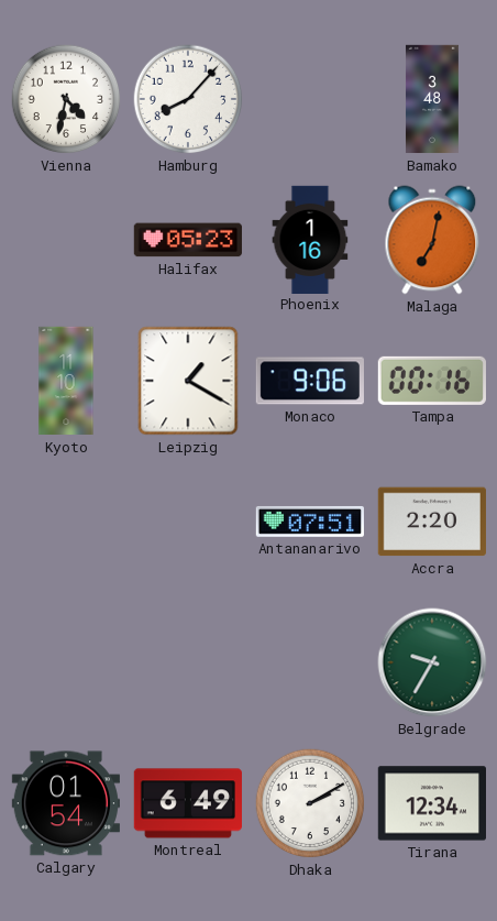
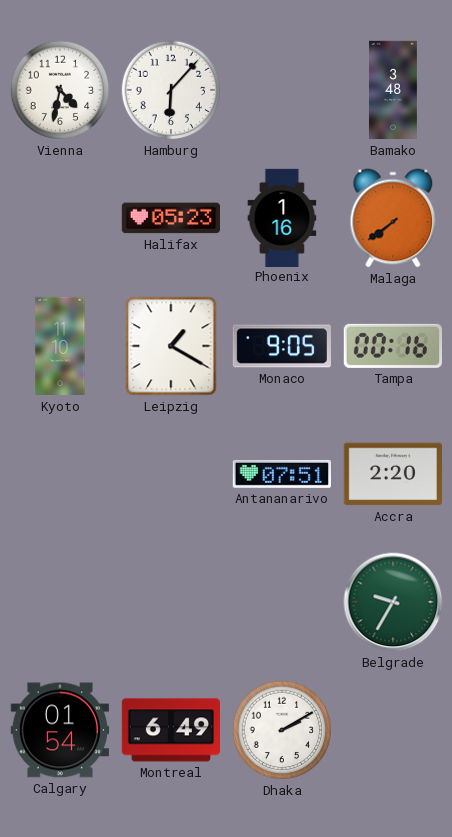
Hamburg: 8:07 -> 6:07 (171, 90)
Malaga: 7:02 -> 7:39 (393, 218)
Monaco: 9:06 -> 9:05 (282, 346)
Tirana: 12:34 -> none (431, 803)
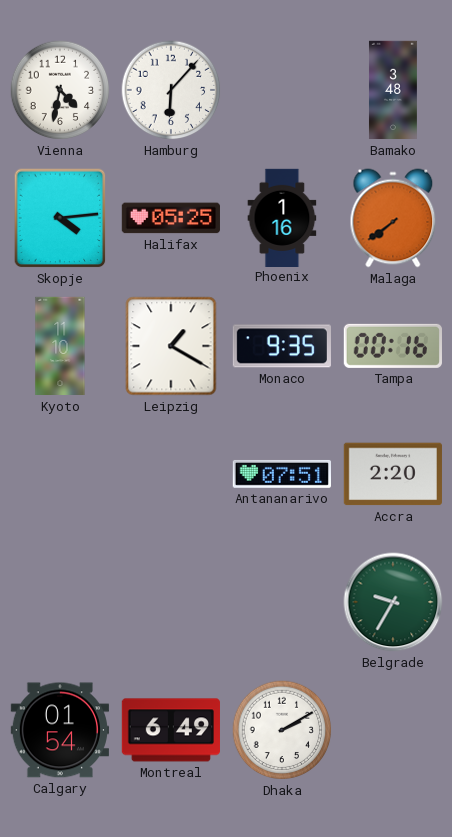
Skopje: none -> 4:14 (60, 218)
Halifax: 05:23 -> 05:25 (171, 218)
Monaco: 9:05 -> 9:35 (282, 346)
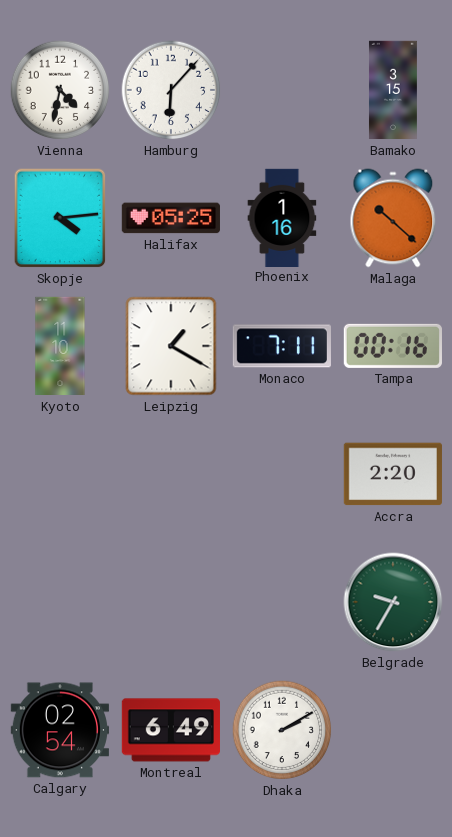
Bamako: 3:48 -> 3:15 (393, 90)
Malaga: 7:39 -> 10:22 (393, 218)
Monaco: 9:35 -> 7:11 (282, 346)
Antananarivo: 07:51 -> none (282, 474)
Calgary: 01:54 -> 02:54 (59, 730)
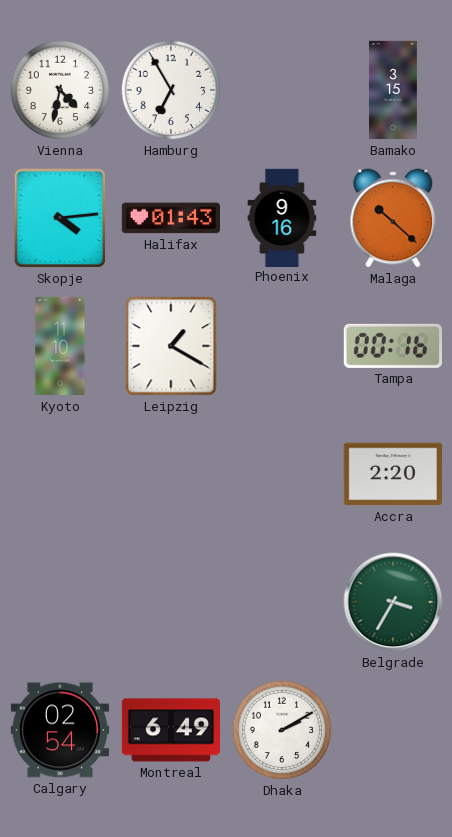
Hamburg: 6:07 -> 6:55 (171, 90)
Halifax: 05:25 -> 01:43 (171, 218)
Phoenix: 1:16 -> 9:16 (282, 217)
Monaco: 7:11 -> none (282, 346)
Belgrade: 9:35 -> 3:35 (393, 602)
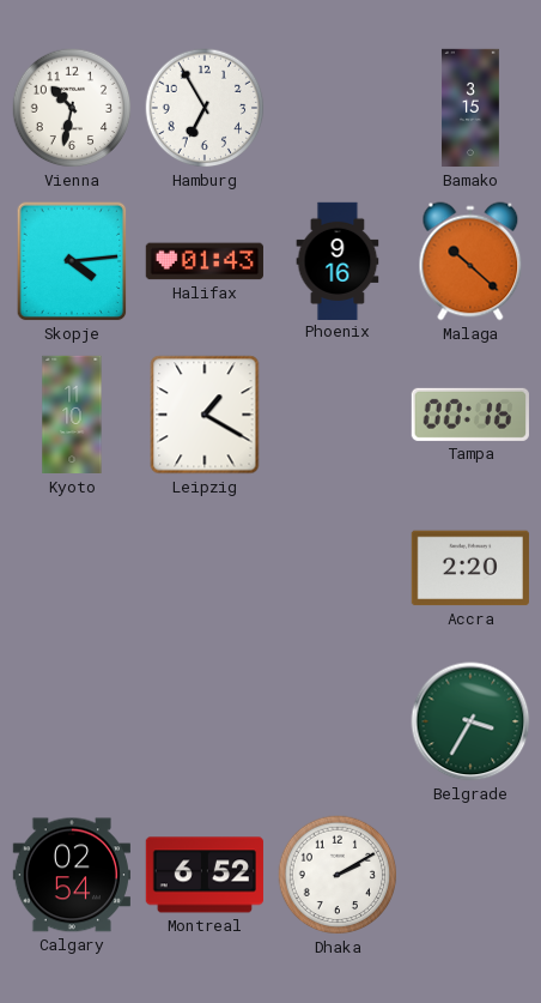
Vienna: 4:32 -> 10:32 (72, 108)
Montreal: 6:49 -> 6:52 (205, 875)
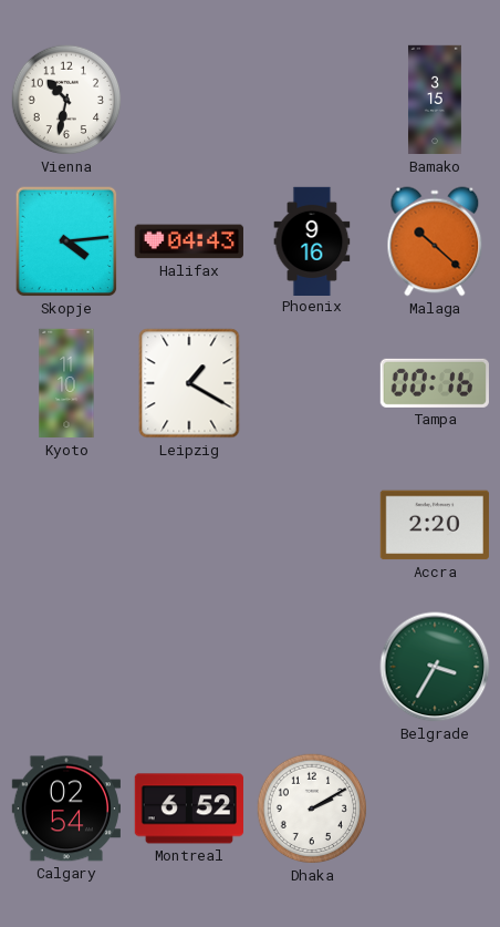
Hamburg: 6:55 -> none (205, 108)
Halifax: 01:43 -> 04:43 (189, 241)
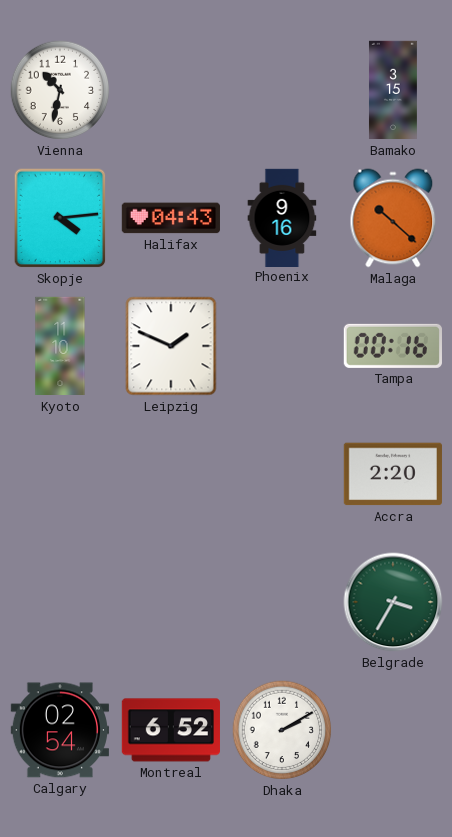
Leipzig: 1:20 -> 1:49 (171, 346)
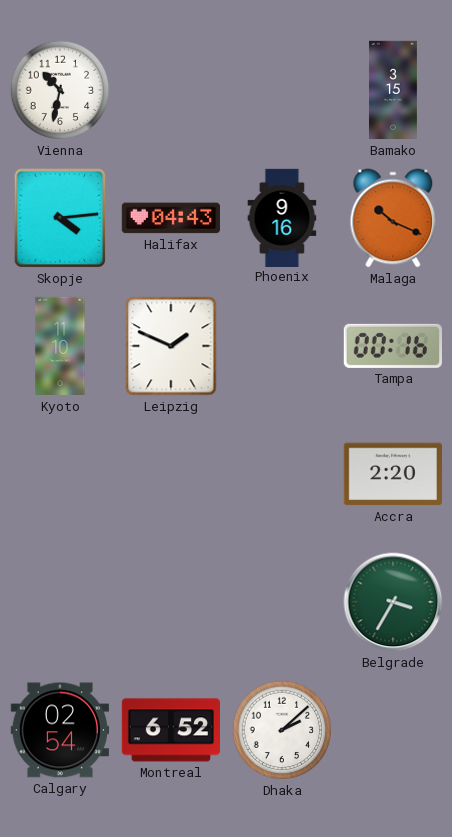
Malaga: 10:22 -> 10:19 (393, 218)
Dhaka: 2:10 -> 2:08 (282, 730)
